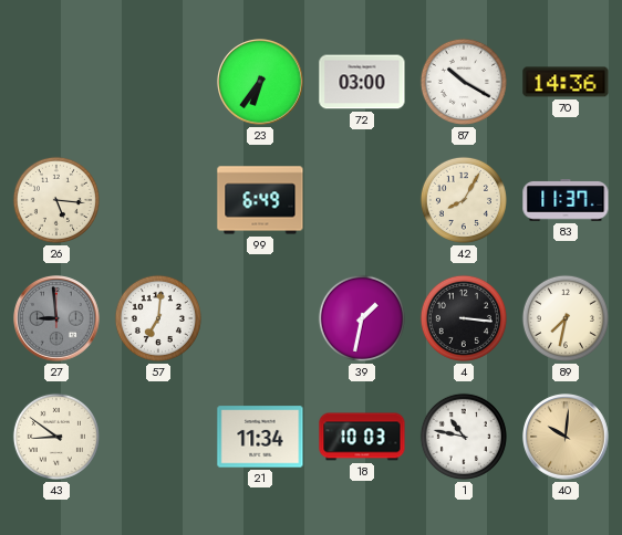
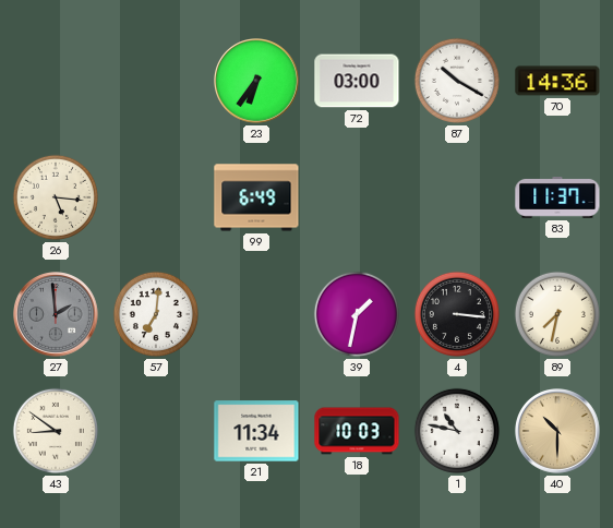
42: 8:05 -> none (464, 200)
27: 8:59 -> 1:59 (57, 315)
40: 10:01 -> 10:30 (558, 432)
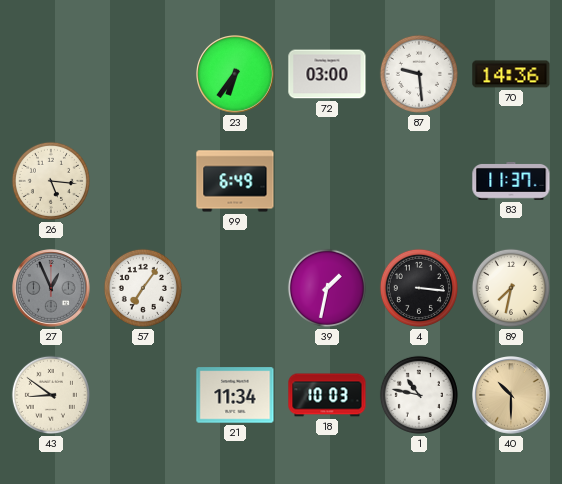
87: 10:20 -> 9:29 (419, 74)
27: 1:59 -> 12:56 (52, 289)
57: 7:01 -> 7:06 (143, 288)
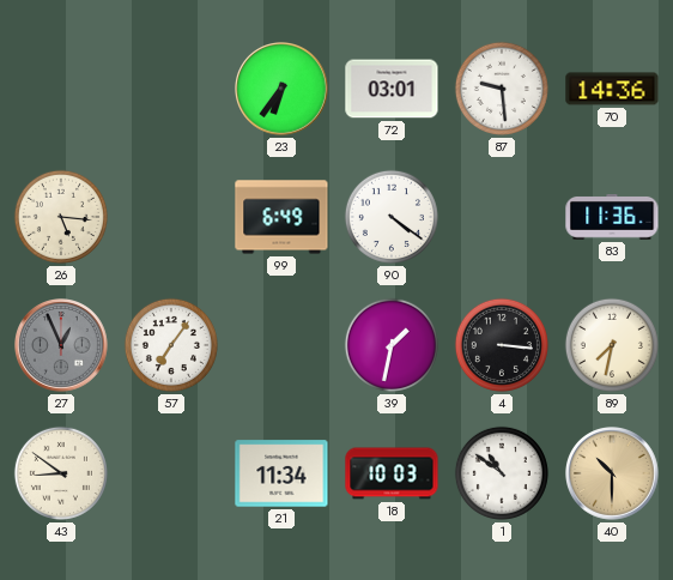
72: 03:00 -> 03:01 (392, 89)
90: none -> 4:21 (392, 217)
83: 11:37 -> 11:36 (612, 218)
1: 10:47 -> 10:51 (502, 473)
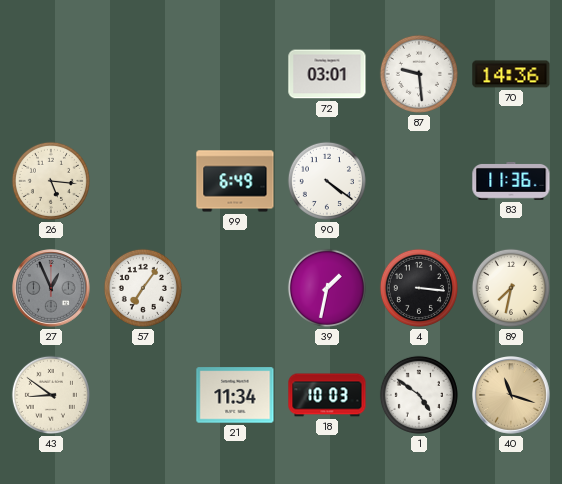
23: 6:36 -> none (283, 90)
1: 10:51 -> 4:51 (419, 395)
40: 10:30 -> 11:18 (512, 396)
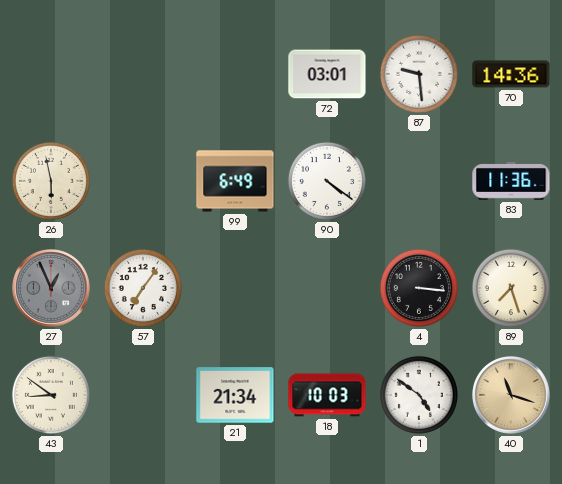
26: 5:16 -> 5:58 (51, 181)
39: 1:32 -> none (327, 288)
89: 7:32 -> 7:27 (511, 288)
21: 11:34 -> 21:34 (235, 395)
